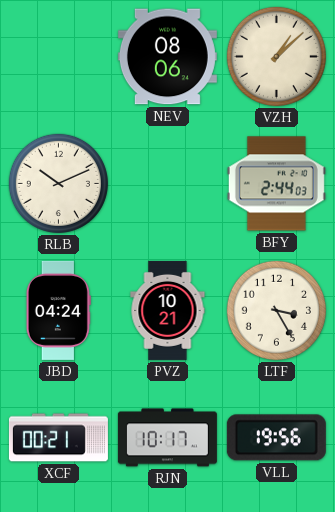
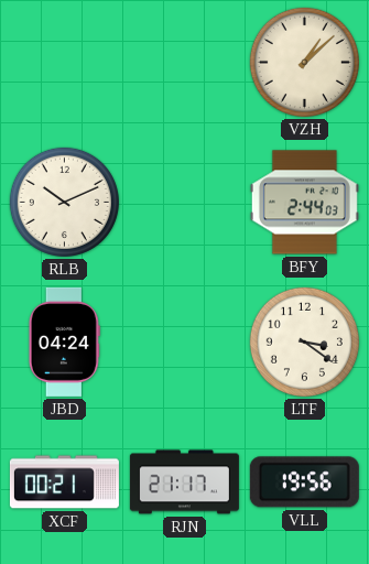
NEV: 08:06 -> none (167, 57)
PVZ: 10:21 -> none (168, 310)
LTF: 3:25 -> 3:21 (304, 341)
RJN: 10:17 -> 21:17 (184, 482)
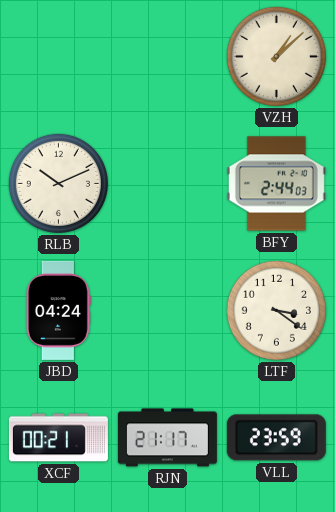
VLL: 19:56 -> 23:59 (276, 438)
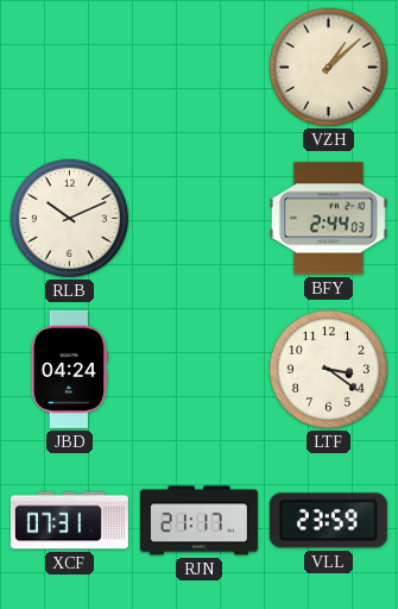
XCF: 00:21 -> 07:31 (69, 521)
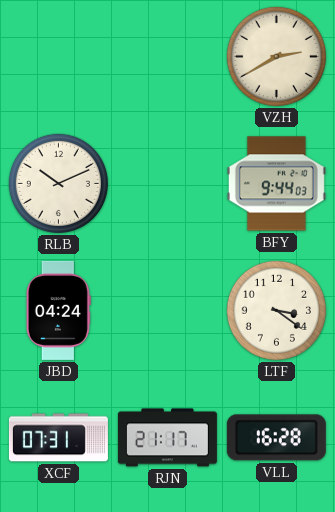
VZH: 1:08 -> 2:40 (276, 56)
BFY: 2:44 -> 9:44 (276, 184)
VLL: 23:59 -> 16:28 (276, 438)
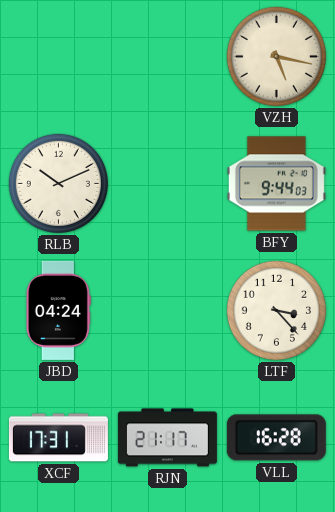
VZH: 2:40 -> 5:17 (276, 56)
LTF: 3:21 -> 3:23 (276, 310)
XCF: 07:31 -> 17:31 (58, 438)
